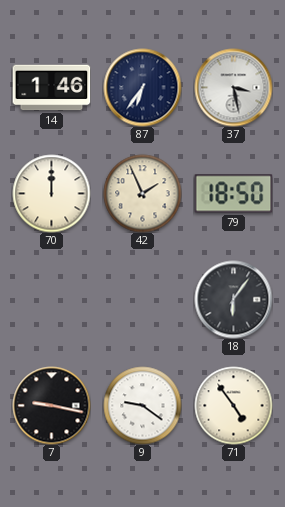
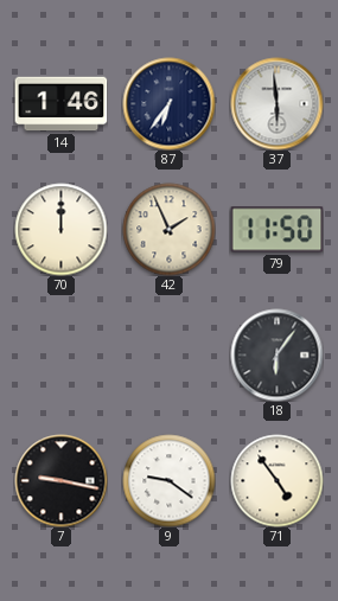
37: 3:28 -> 5:59 (276, 103)
79: 18:50 -> 11:50 (276, 230)
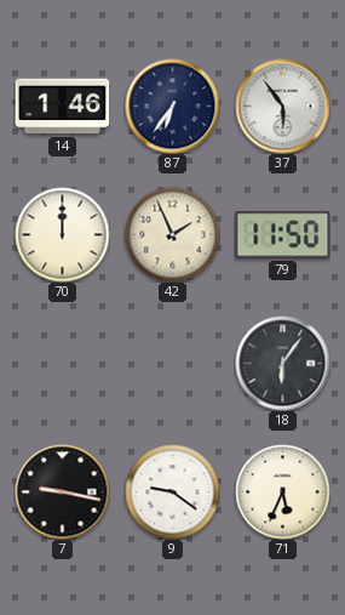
37: 5:59 -> 5:54 (282, 106)
71: 4:54 -> 5:34 (282, 491)
